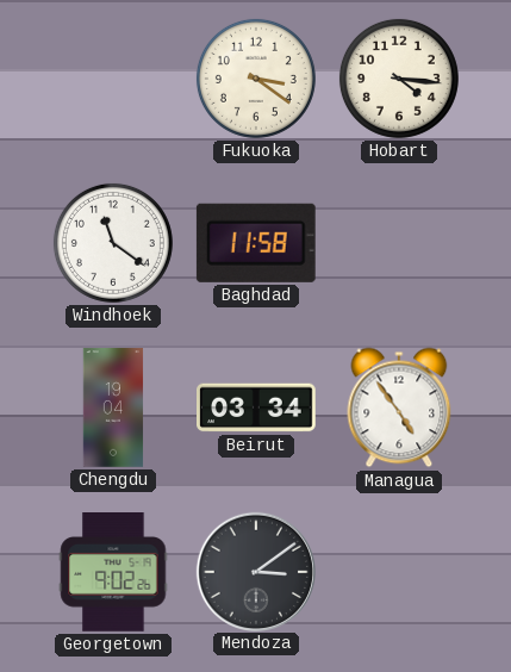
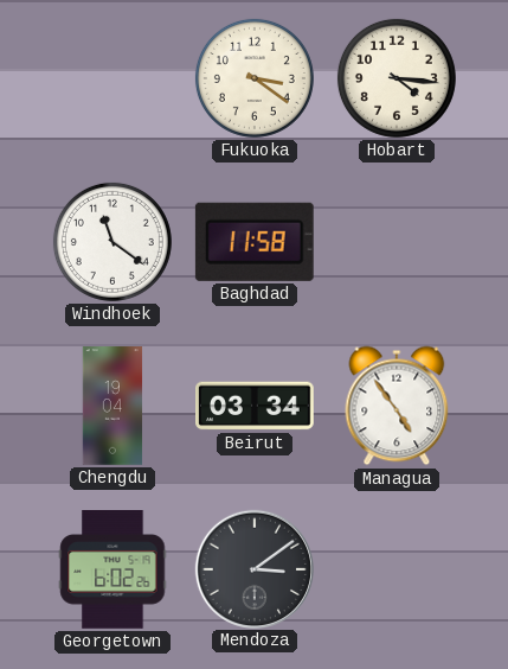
Georgetown: 9:02 -> 6:02 (112, 569)
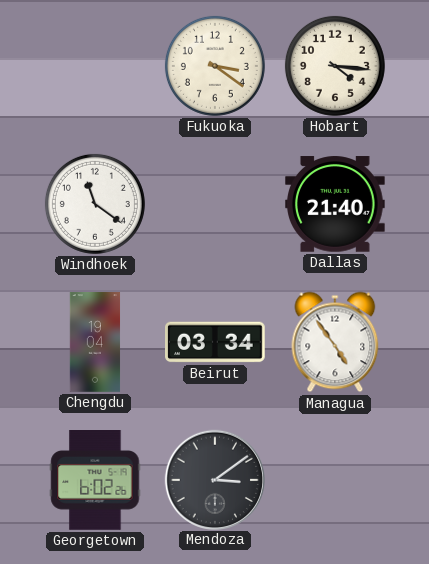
Baghdad: 11:58 -> none (255, 242)
Dallas: none -> 21:40 (336, 204)
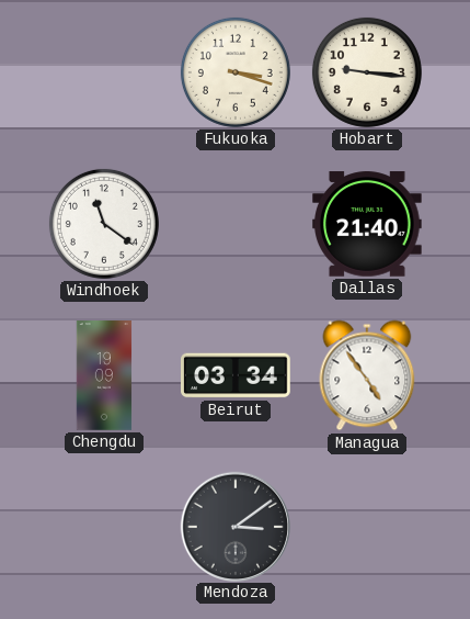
Fukuoka: 3:21 -> 3:18 (236, 72)
Hobart: 4:16 -> 9:16 (367, 72)
Chengdu: 19:04 -> 19:09 (104, 375)
Georgetown: 6:02 -> none (95, 480)
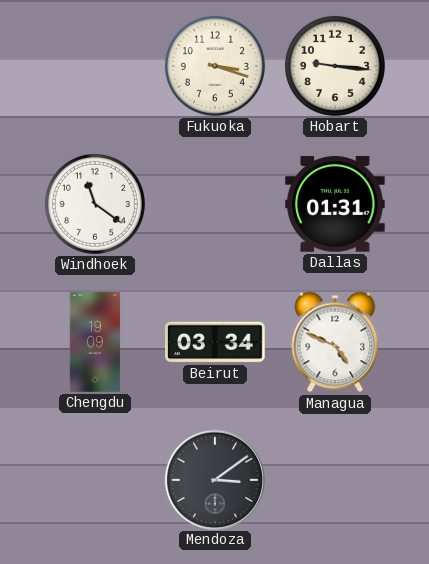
Dallas: 21:40 -> 01:31 (336, 204)
Managua: 4:54 -> 4:49 (335, 342)
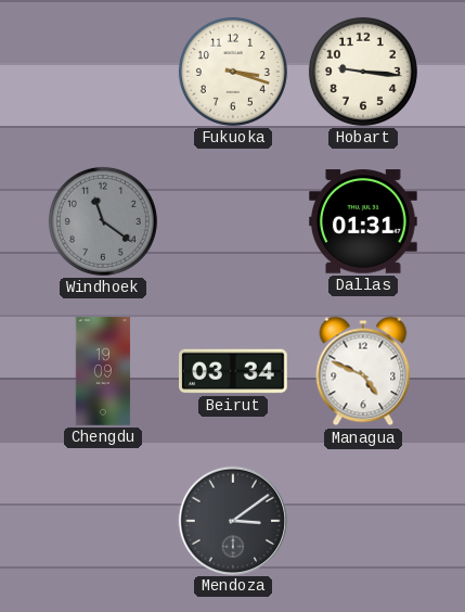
Windhoek dial: white -> grey (103, 221)
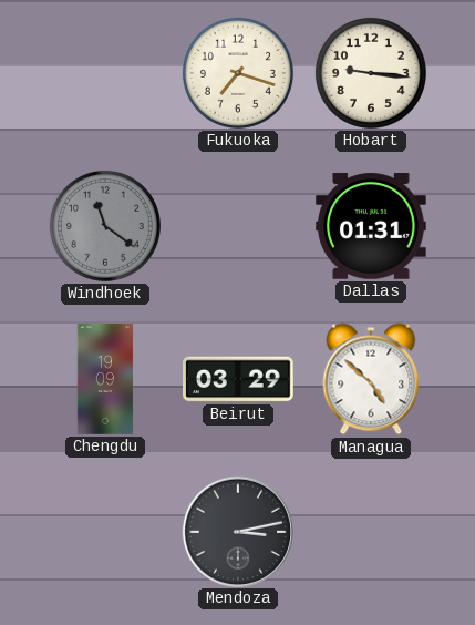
Fukuoka: 3:18 -> 7:18 (238, 73)
Beirut: 03:34 -> 03:29 (239, 379)
Managua: 4:49 -> 4:52 (371, 379)
Mendoza: 3:09 -> 3:13 (237, 531)
